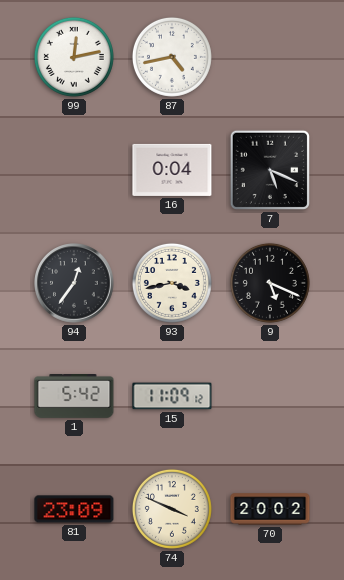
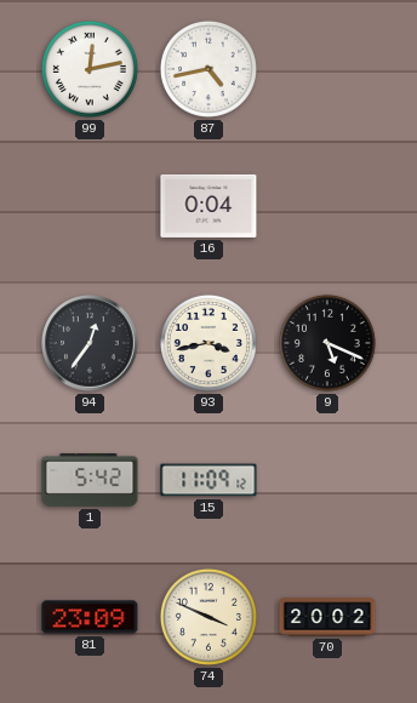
7: 5:19 -> none (270, 170)
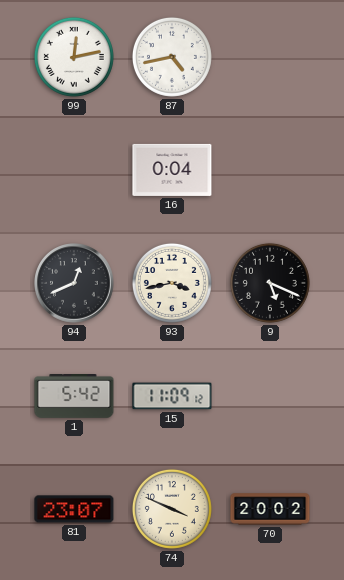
94: 12:36 -> 12:41 (74, 283)
81: 23:09 -> 23:07 (74, 509)
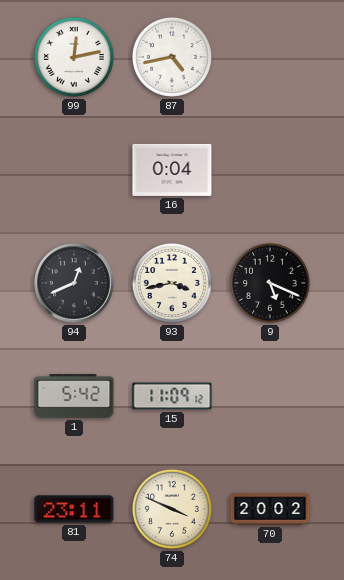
81: 23:07 -> 23:11 (74, 509)
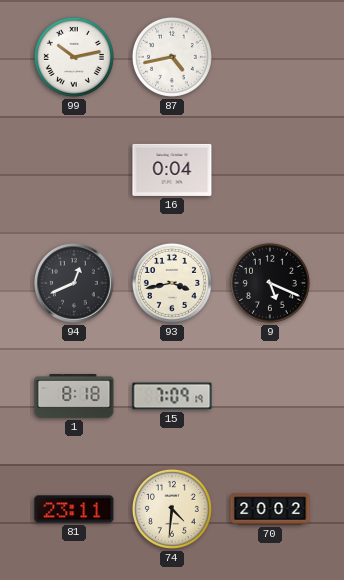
99: 12:13 -> 10:13 (74, 57)
1: 5:42 -> 8:18 (74, 397)
15: 11:09 -> 7:09 (172, 396)
74: 3:49 -> 4:31 (172, 509)
